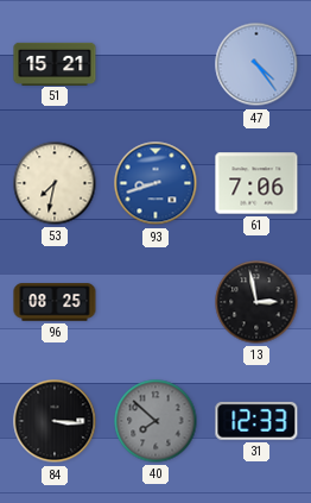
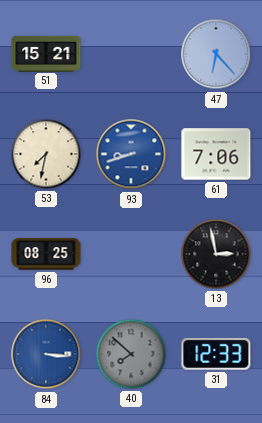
47: 4:24 -> 6:23 (216, 54)
84 dial: black -> blue (46, 354)
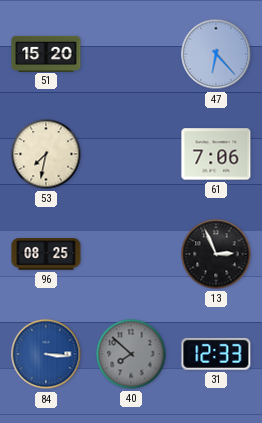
51: 15:21 -> 15:20 (46, 53)
93: 8:42 -> none (131, 154)
13: 2:58 -> 2:56 (216, 254)
